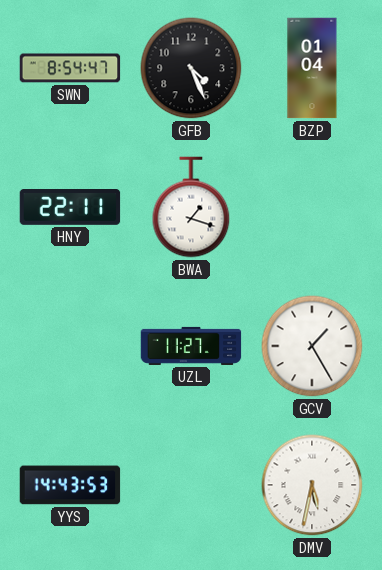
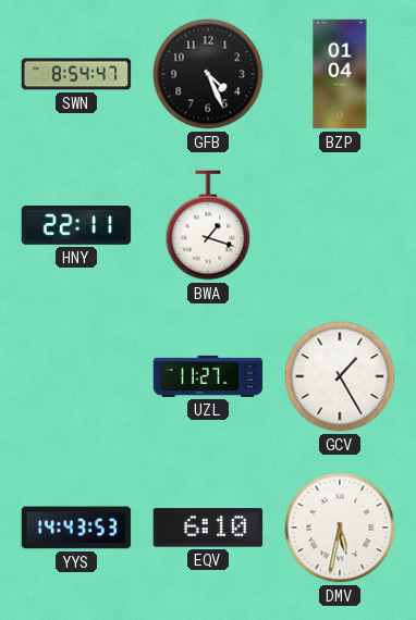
EQV: none -> 6:10 (208, 528)
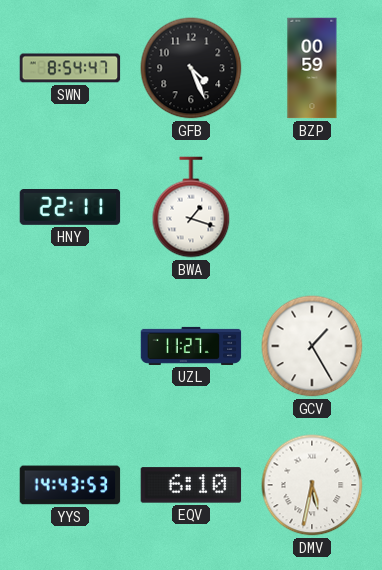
BZP: 01:04 -> 00:59 (312, 68)
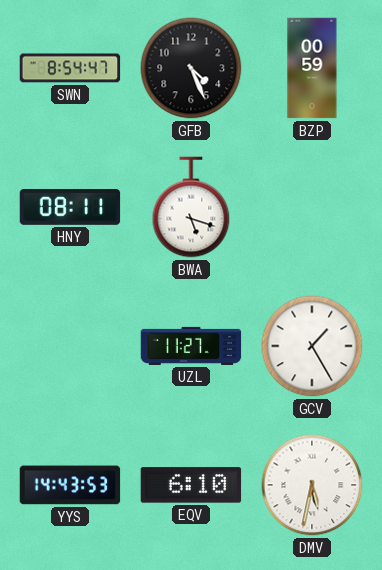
HNY: 22:11 -> 08:11 (70, 208)
BWA: 1:18 -> 5:18 (191, 207)
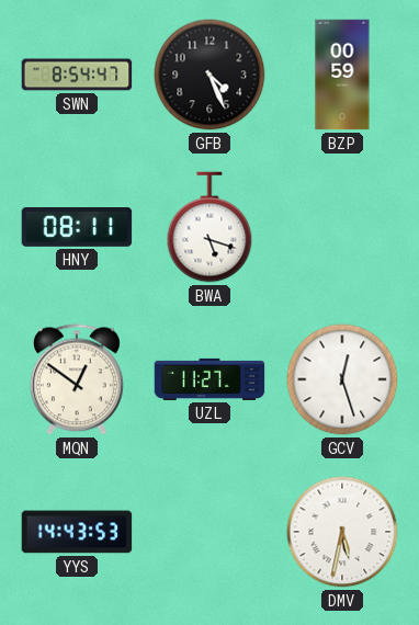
MQN: none -> 12:51 (77, 379)
GCV: 1:25 -> 12:27 (342, 379)
EQV: 6:10 -> none (191, 485)
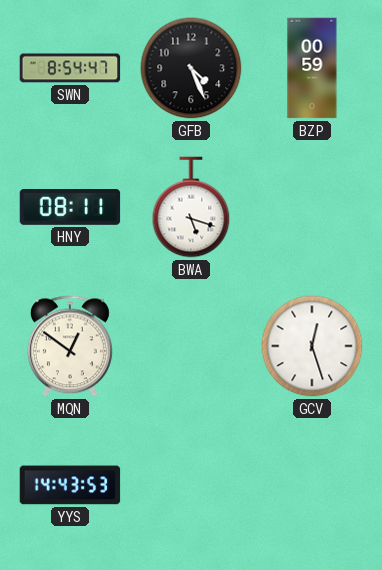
UZL: 11:27 -> none (209, 379)
DMV: 5:32 -> none (342, 532)
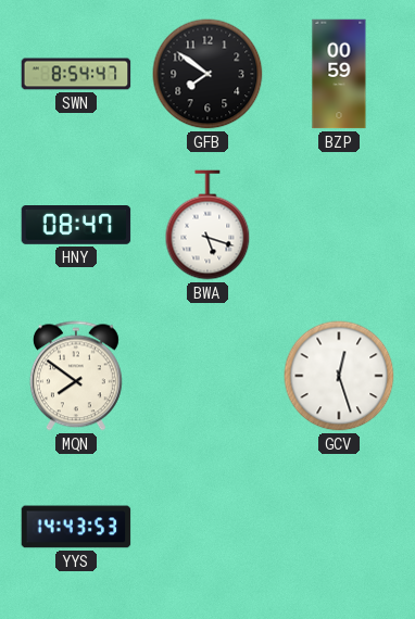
GFB: 4:26 -> 7:51 (207, 74)
HNY: 08:11 -> 08:47 (76, 226)
MQN: 12:51 -> 7:51 (76, 376)
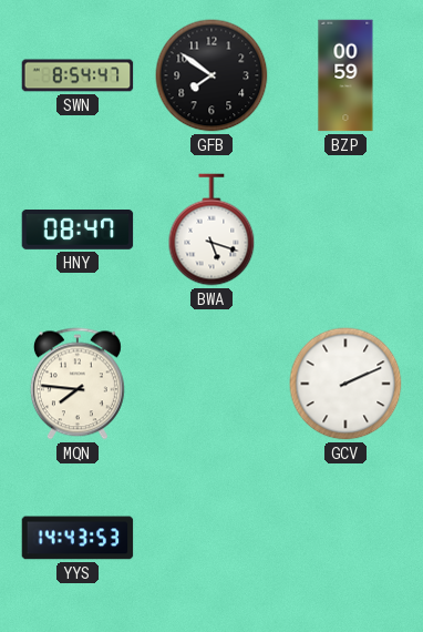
MQN: 7:51 -> 7:46 (78, 384)
GCV: 12:27 -> 2:11 (345, 384)
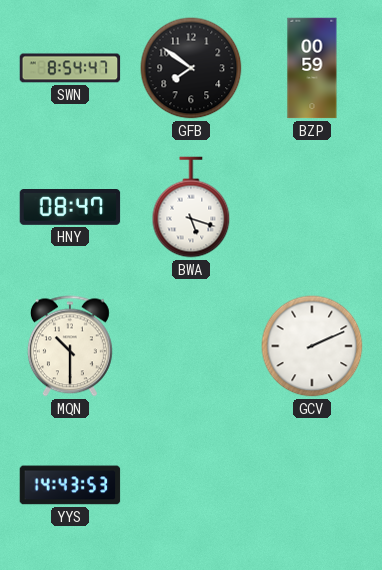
MQN: 7:46 -> 10:30 (70, 346)
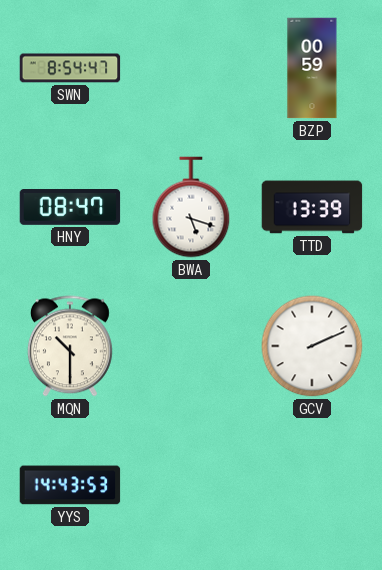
GFB: 7:51 -> none (191, 68)
TTD: none -> 13:39 (312, 207)
